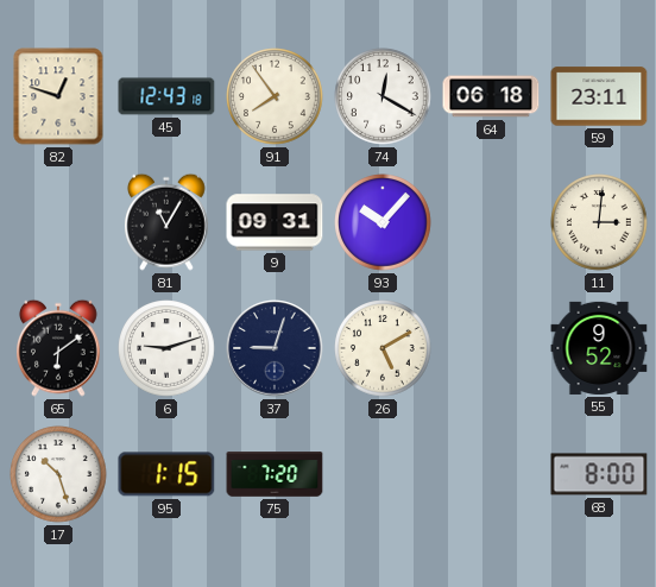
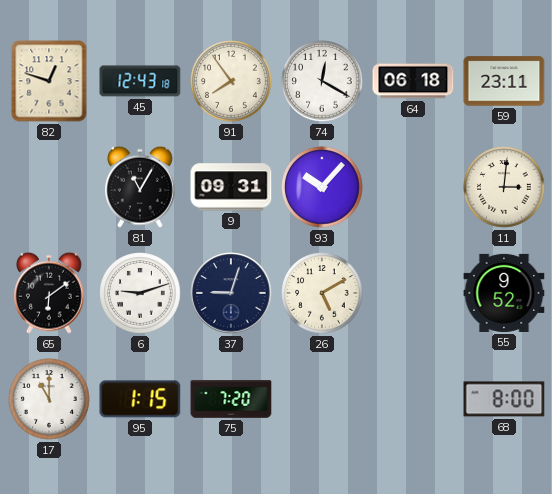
17: 10:27 -> 11:00 (49, 399)
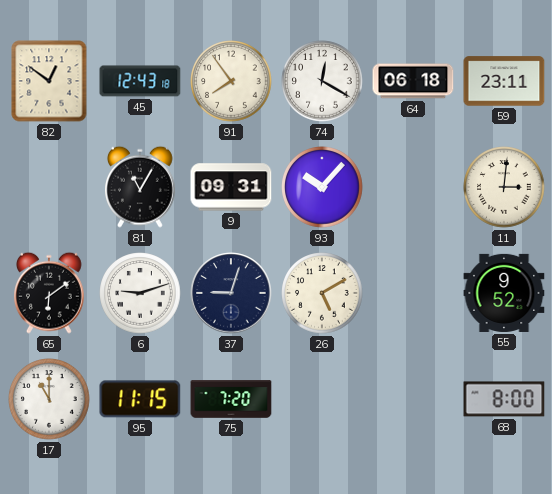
82: 12:48 -> 12:51 (49, 81)
95: 1:15 -> 11:15 (140, 399)
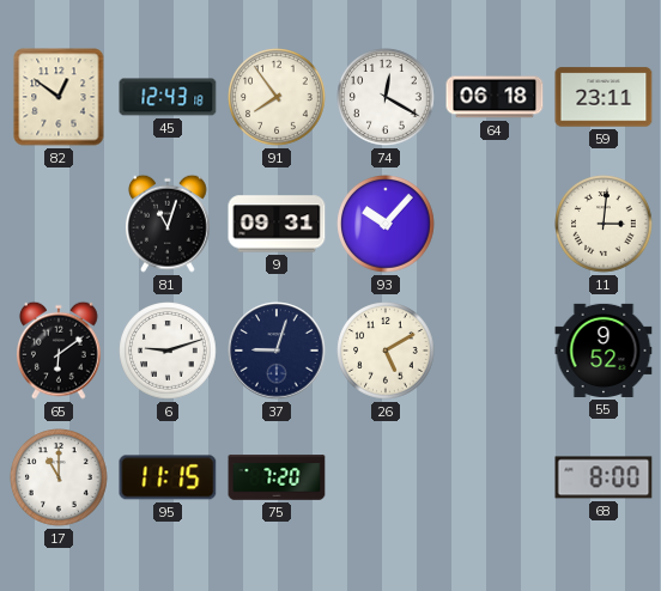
81: 11:05 -> 11:03 (169, 224)
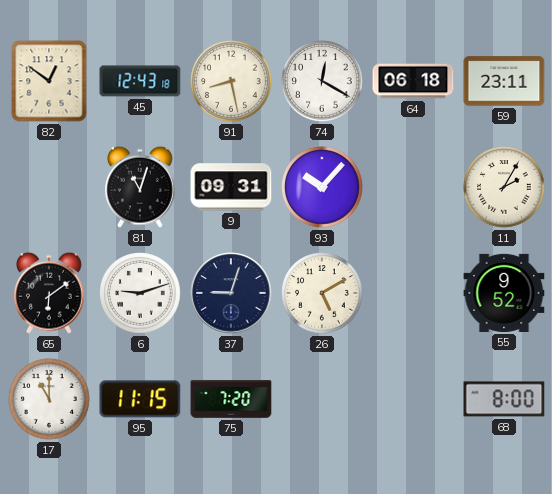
91: 7:54 -> 8:28 (231, 81)
11: 3:01 -> 2:05 (504, 187)
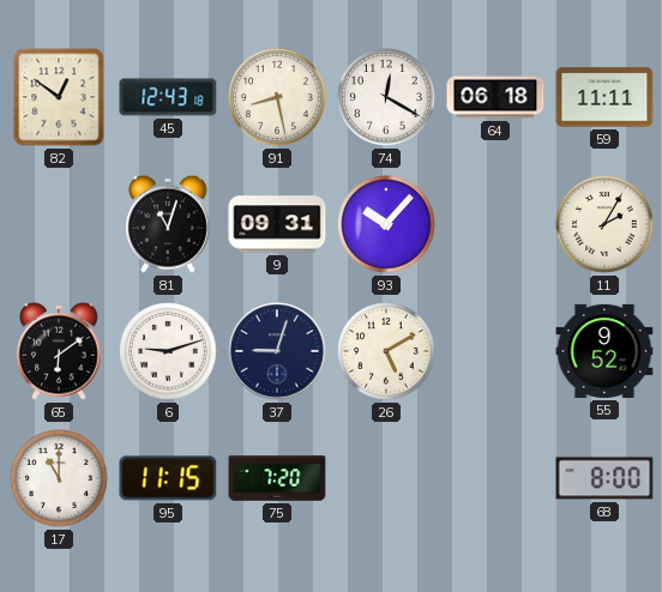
59: 23:11 -> 11:11 (604, 97)
